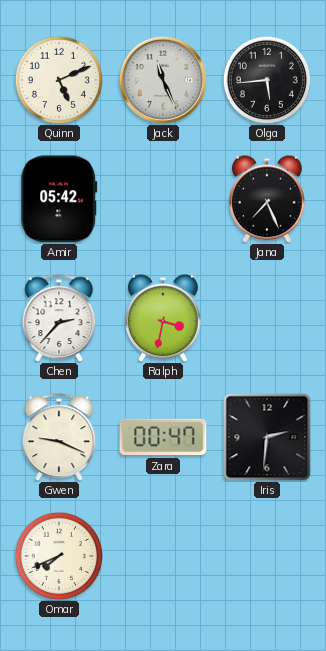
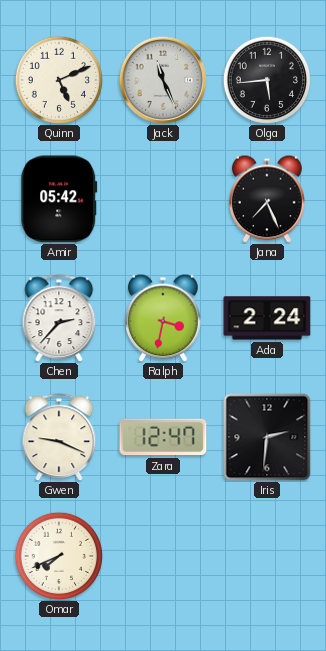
Ada: none -> 2:24 (267, 318)
Zara: 00:47 -> 12:47 (163, 437)
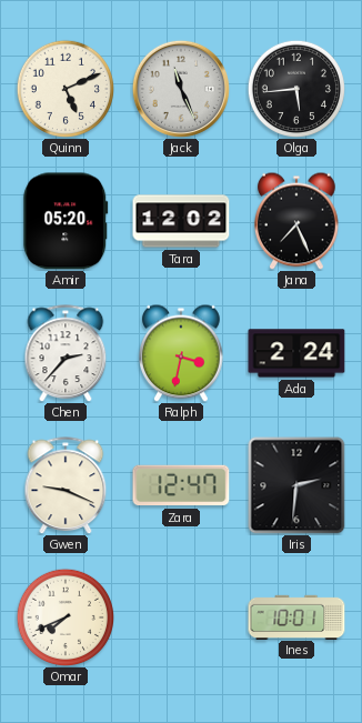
Amir: 05:42 -> 05:20 (66, 221)
Tara: none -> 12:02 (181, 221)
Ines: none -> 10:01 (296, 616)
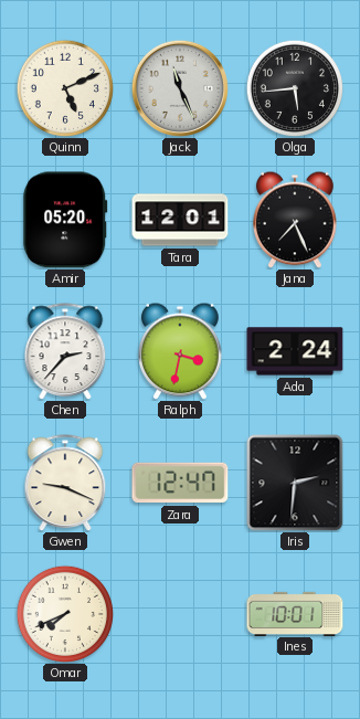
Tara: 12:02 -> 12:01 (180, 220)
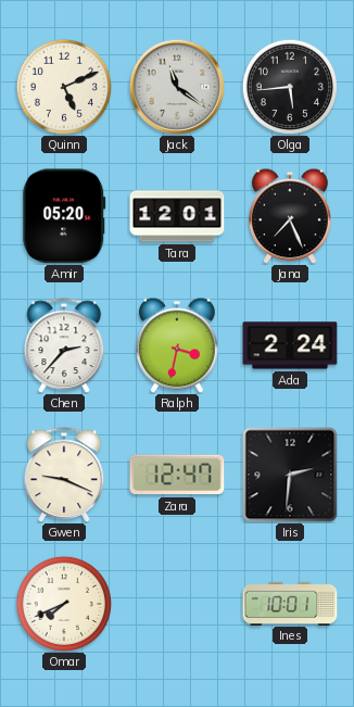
Jack: 11:26 -> 11:21 (177, 87)
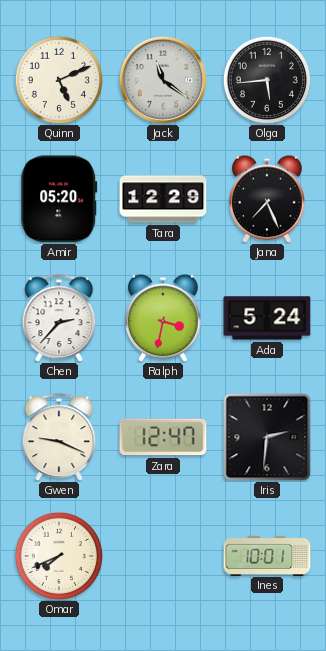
Tara: 12:01 -> 12:29 (163, 199)
Ada: 2:24 -> 5:24 (267, 318)
